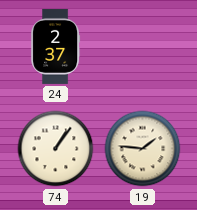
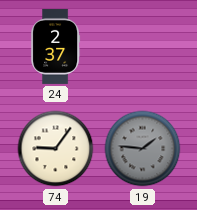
74: 1:06 -> 9:06 (56, 149)
19 dial: cream -> grey (143, 149)
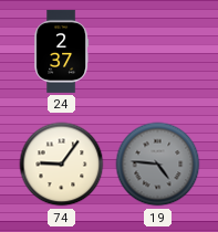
19: 1:46 -> 4:46 (158, 165)
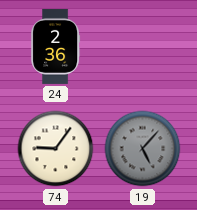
24: 2:37 -> 2:36 (56, 46)
19: 4:46 -> 5:07 (143, 149)
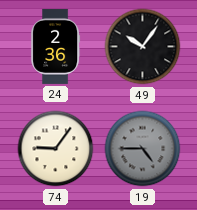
49: none -> 10:06 (143, 47)
19: 5:07 -> 4:45 (143, 149)
